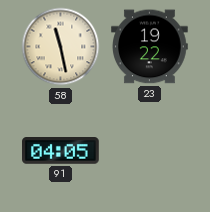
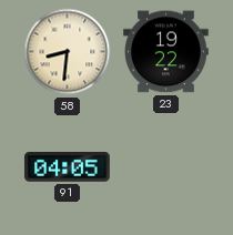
58: 11:28 -> 8:31 (68, 52)
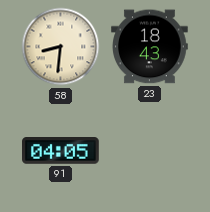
23: 19:22 -> 18:43 (150, 47)
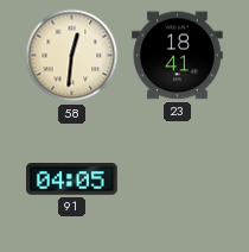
58: 8:31 -> 12:31 (72, 56)
23: 18:43 -> 18:41 (178, 56)
